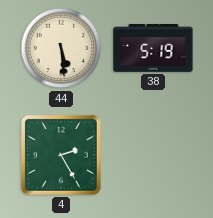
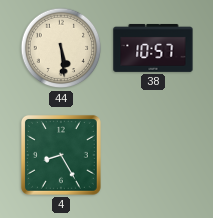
38: 5:19 -> 10:57 (153, 48)
4: 2:25 -> 8:25 (61, 155)
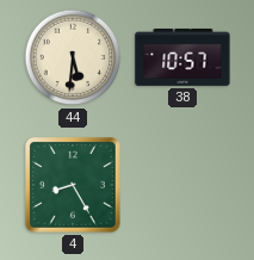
44: 5:29 -> 5:31 (73, 57)
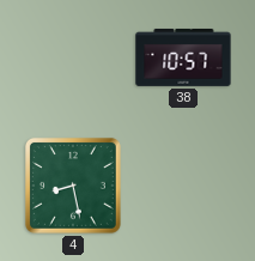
44: 5:31 -> none (73, 57)
4: 8:25 -> 8:28 (73, 186)
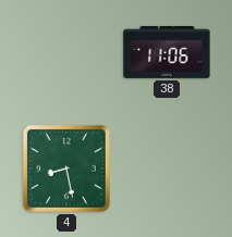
38: 10:57 -> 11:06 (167, 52)
